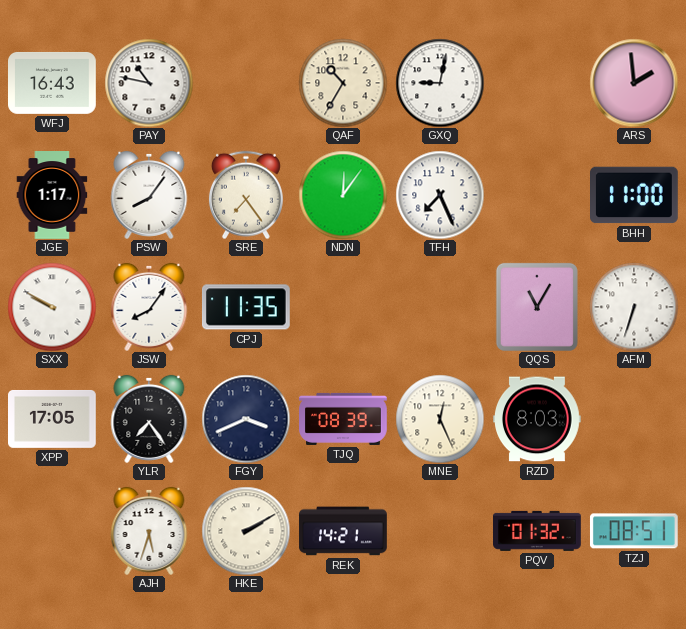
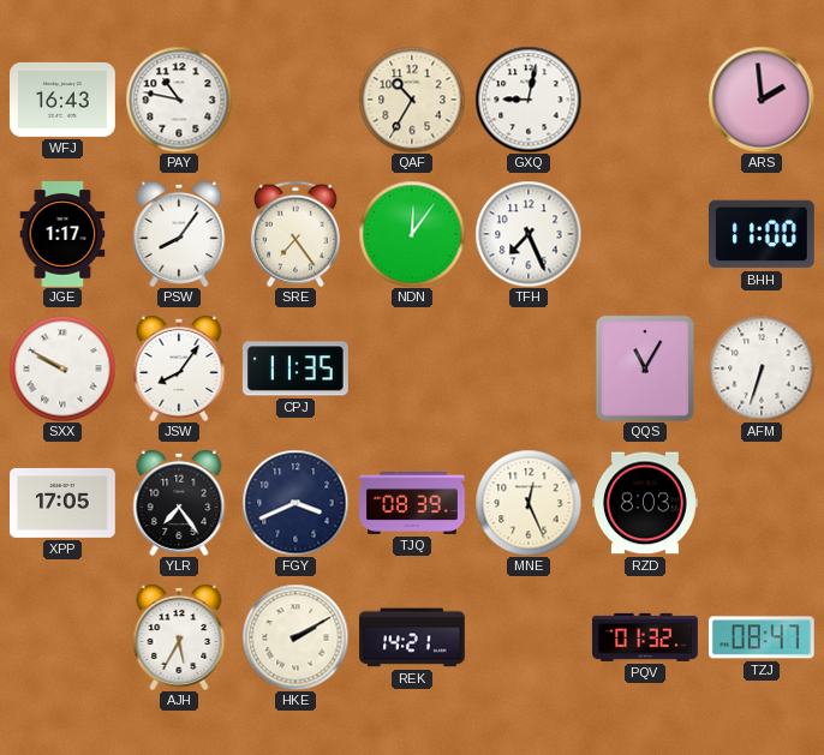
AJH: 5:33 -> 5:35 (179, 637)
TZJ: 08:51 -> 08:47 (762, 637)
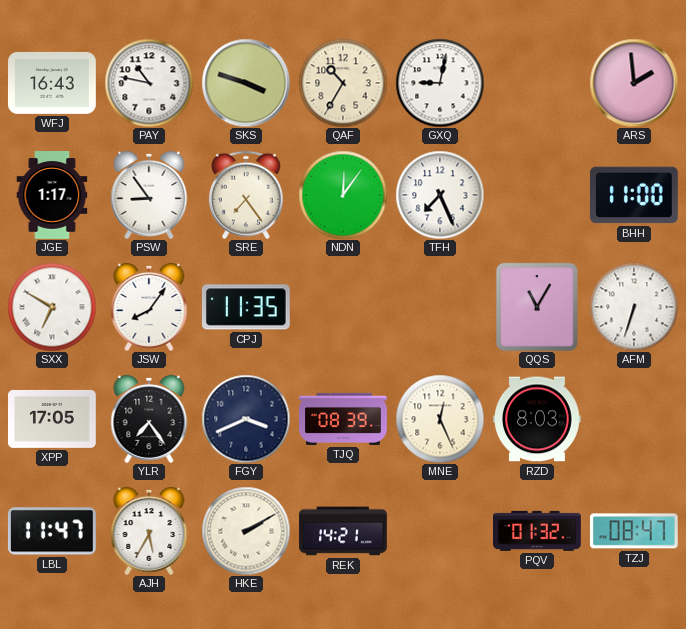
SKS: none -> 3:48 (246, 83)
PSW: 8:06 -> 8:54 (149, 195)
SXX: 9:50 -> 6:50 (52, 307)
LBL: none -> 11:47 (52, 531)
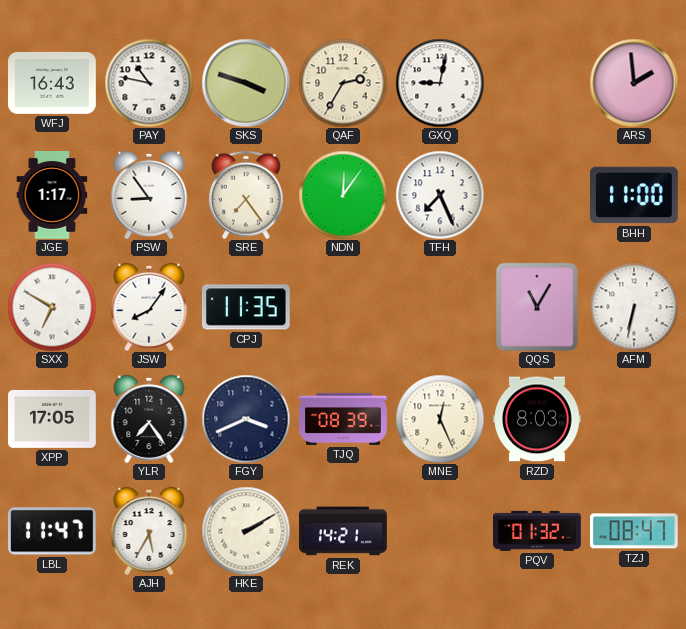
QAF: 10:35 -> 2:35 (343, 83)
AFM: 6:33 -> 6:32 (634, 307)
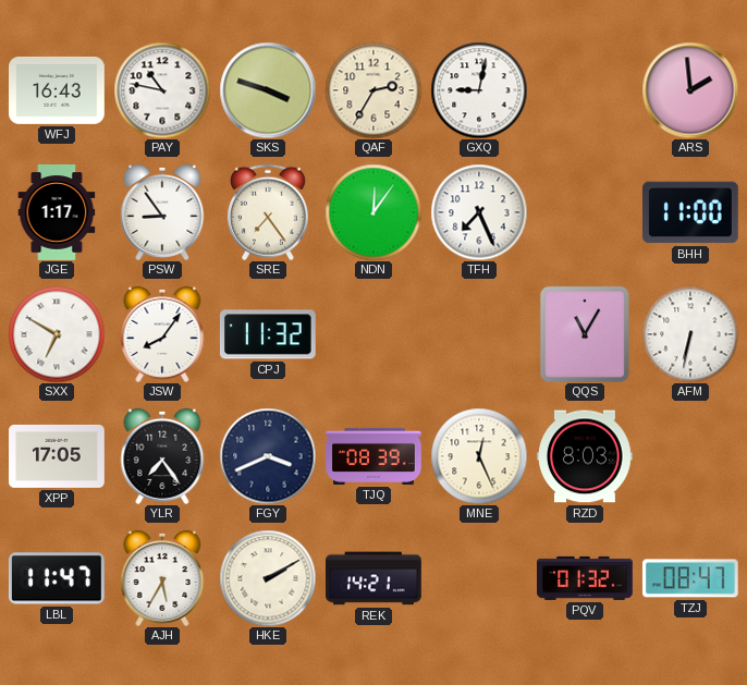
CPJ: 11:35 -> 11:32 (268, 334)
